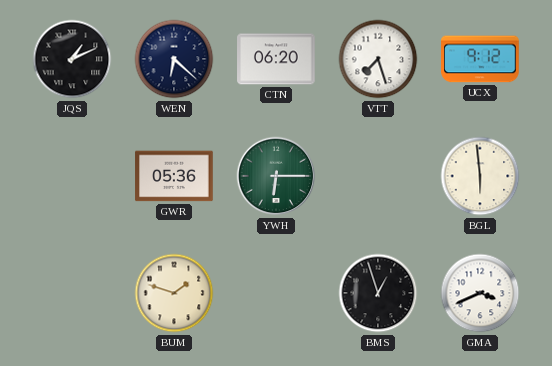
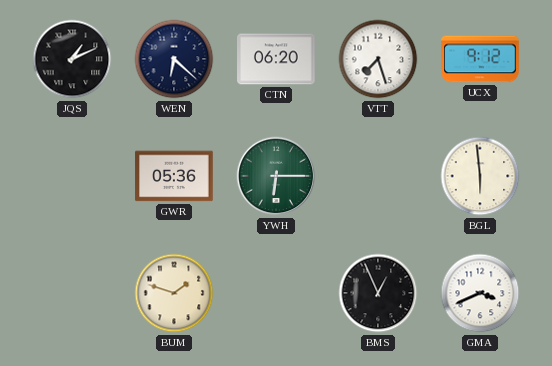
BMS: 12:57 -> 12:56 (378, 293)
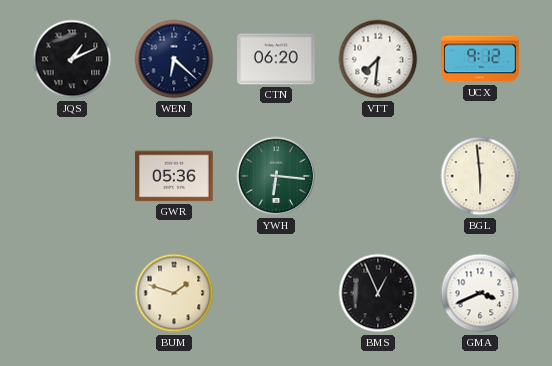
VTT: 7:27 -> 7:31 (378, 59)
YWH: 6:15 -> 6:16 (276, 176)
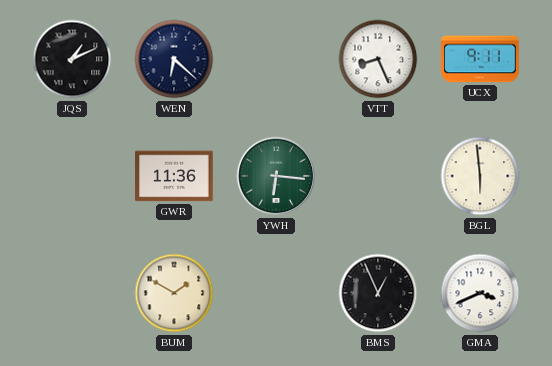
CTN: 06:20 -> none (276, 59)
VTT: 7:31 -> 8:26 (378, 59)
UCX: 9:12 -> 9:11 (480, 59)
GWR: 05:36 -> 11:36 (174, 176)
BUM: 1:48 -> 1:50 (174, 293)
